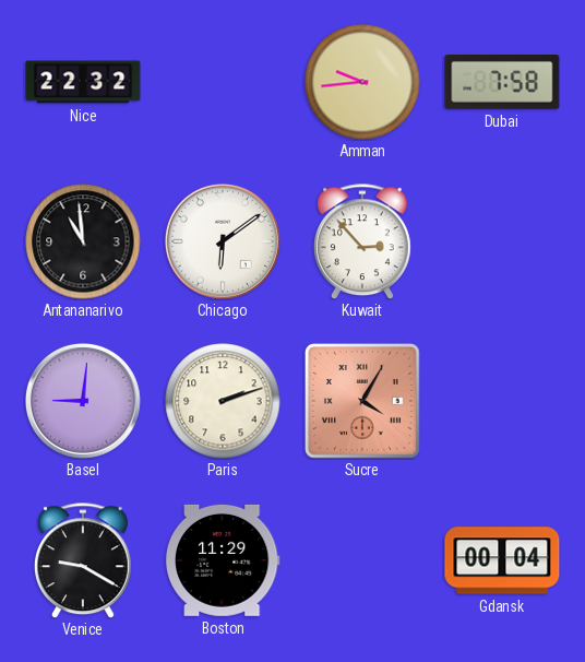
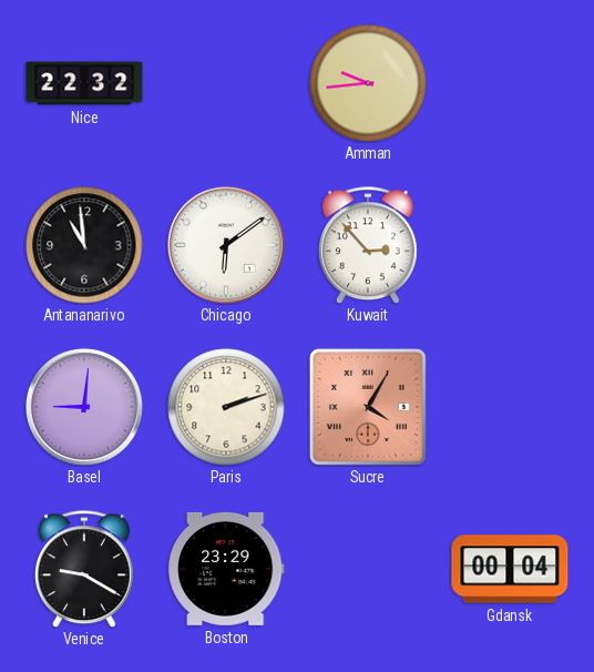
Dubai: 7:58 -> none (502, 83)
Boston: 11:29 -> 23:29 (227, 569)
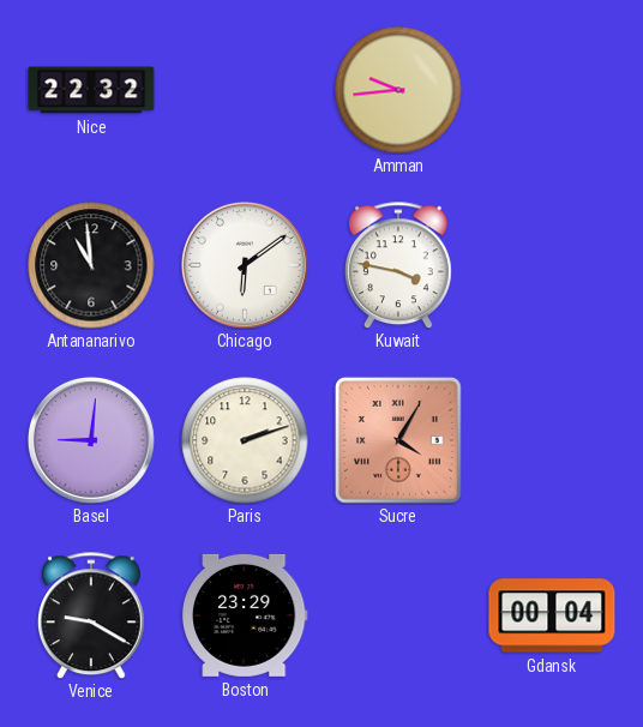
Kuwait: 2:53 -> 3:47 (398, 265)
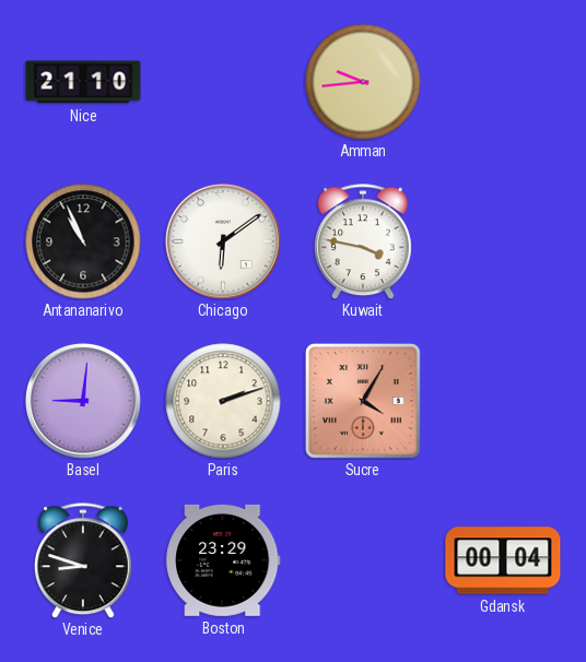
Nice: 22:32 -> 21:10 (83, 82)
Antananarivo: 10:59 -> 10:56 (83, 241)
Venice: 9:20 -> 8:48 (83, 560)
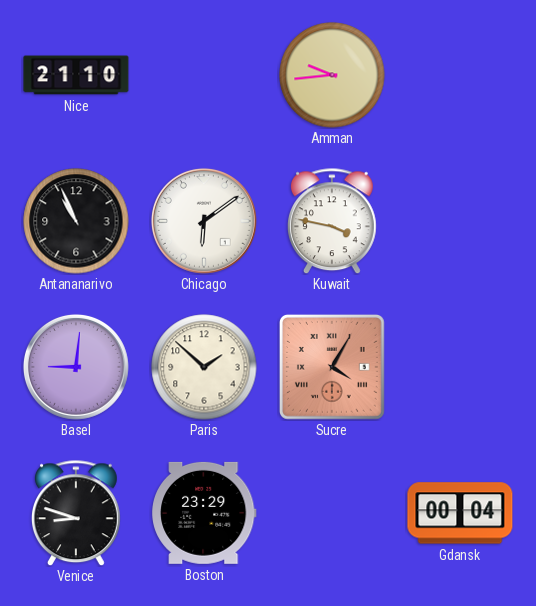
Paris: 2:12 -> 1:52 (204, 367)
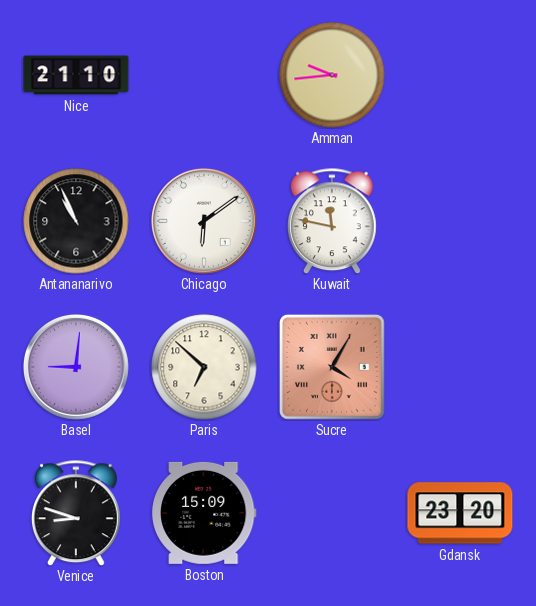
Kuwait: 3:47 -> 11:47 (332, 221)
Paris: 1:52 -> 6:52 (204, 367)
Boston: 23:29 -> 15:09 (205, 513)
Gdansk: 00:04 -> 23:20 (460, 513)
